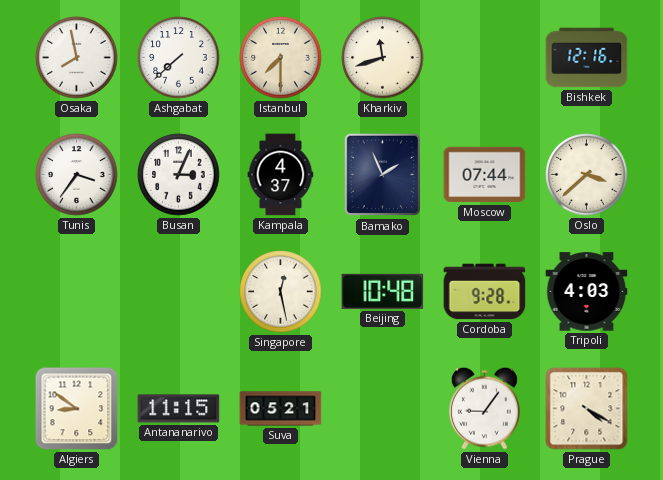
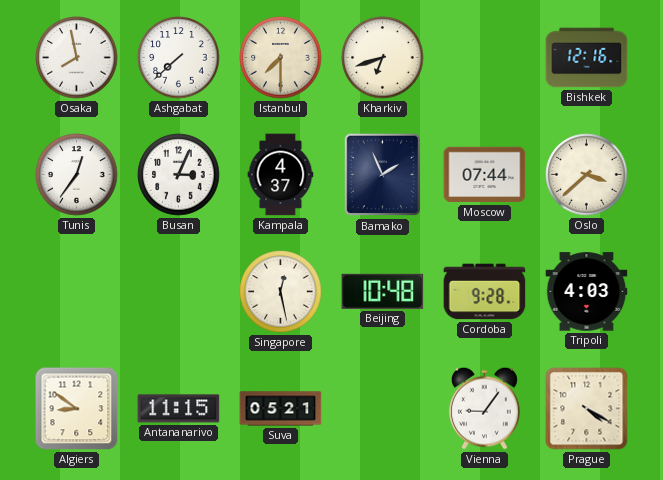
Kharkiv: 11:42 -> 6:42 (383, 58)
Tunis: 3:36 -> 12:36 (77, 175)
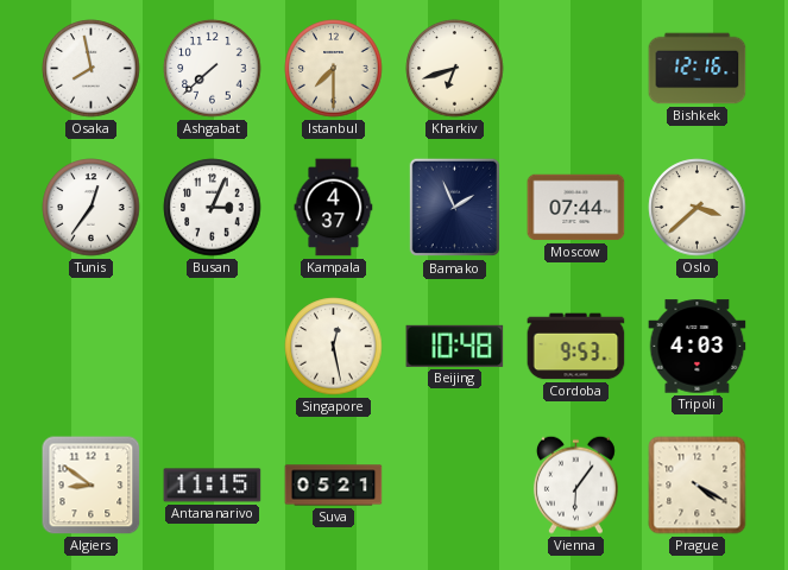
Cordoba: 9:28 -> 9:53 (576, 347)
Vienna: 9:06 -> 6:06 (575, 484)
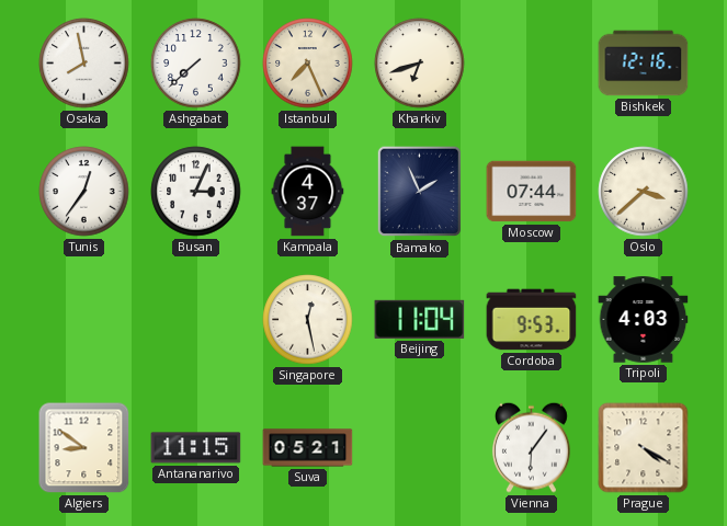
Istanbul: 7:30 -> 7:26 (308, 64)
Beijing: 10:48 -> 11:04 (420, 319)
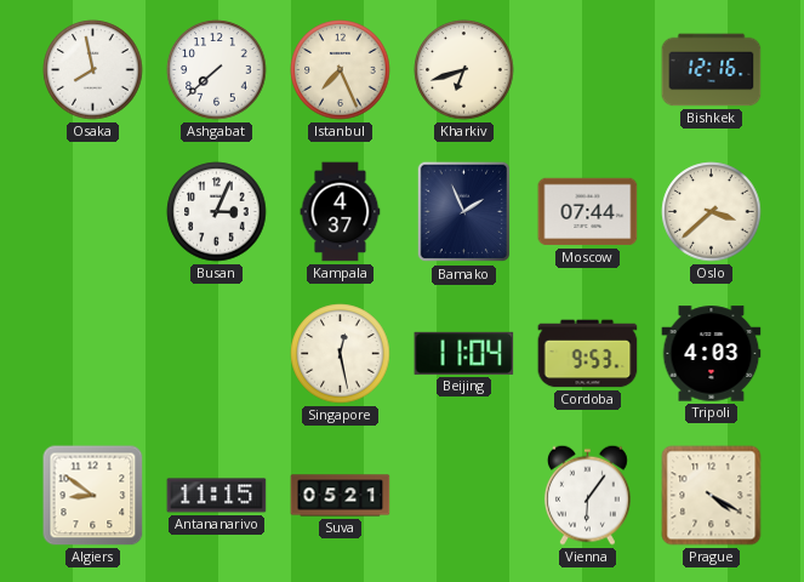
Tunis: 12:36 -> none (84, 192)
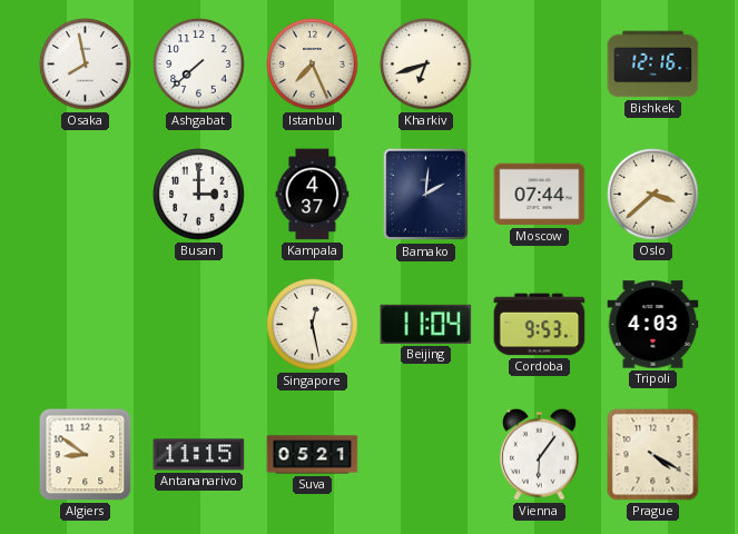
Busan: 3:04 -> 3:00 (199, 195)
Bamako: 1:56 -> 2:01 (426, 195)
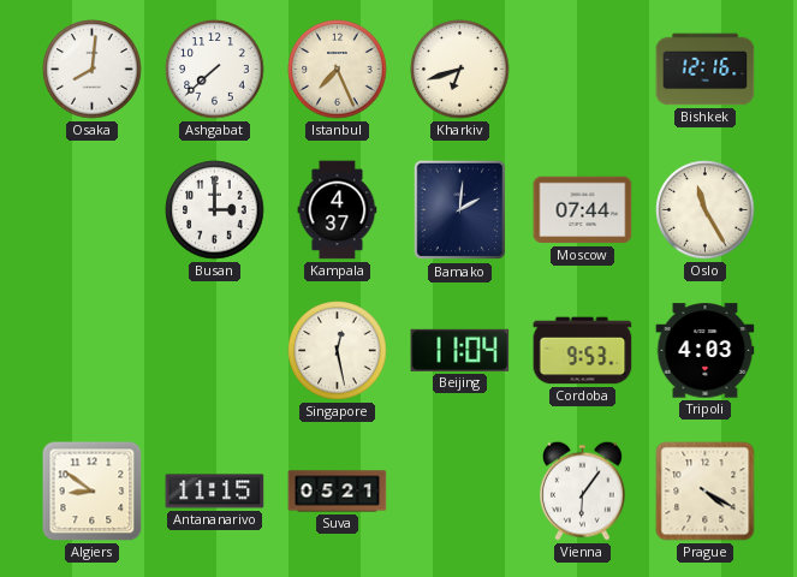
Osaka: 7:58 -> 8:01 (93, 70)
Oslo: 3:38 -> 11:25 (706, 210)
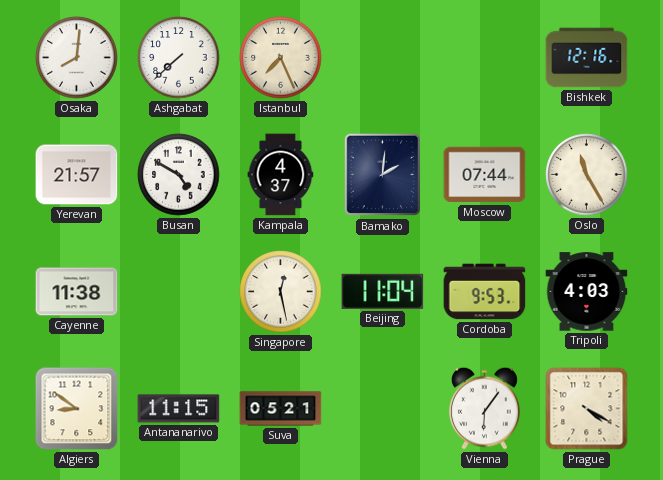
Kharkiv: 6:42 -> none (460, 70)
Yerevan: none -> 21:57 (77, 175)
Busan: 3:00 -> 4:50 (179, 175)
Cayenne: none -> 11:38 (77, 292)
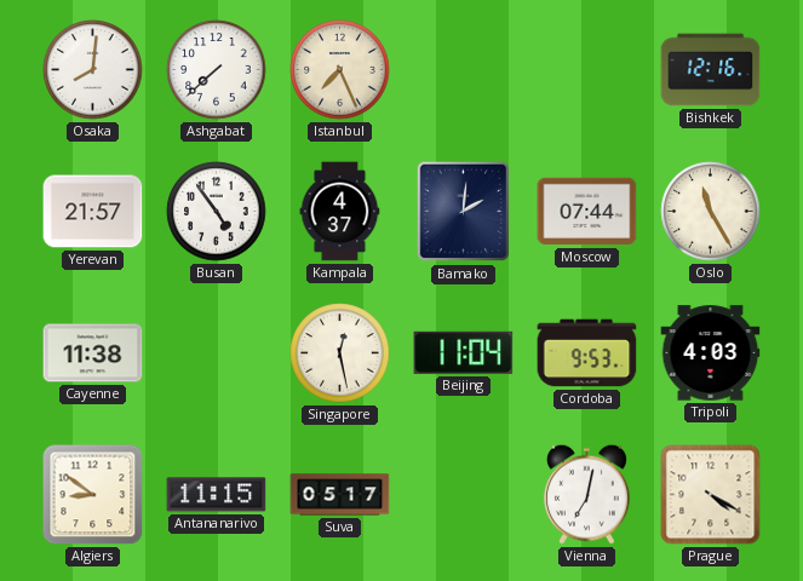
Busan: 4:50 -> 4:54 (217, 212)
Suva: 05:21 -> 05:17 (340, 495)
Vienna: 6:06 -> 7:02 (586, 494)
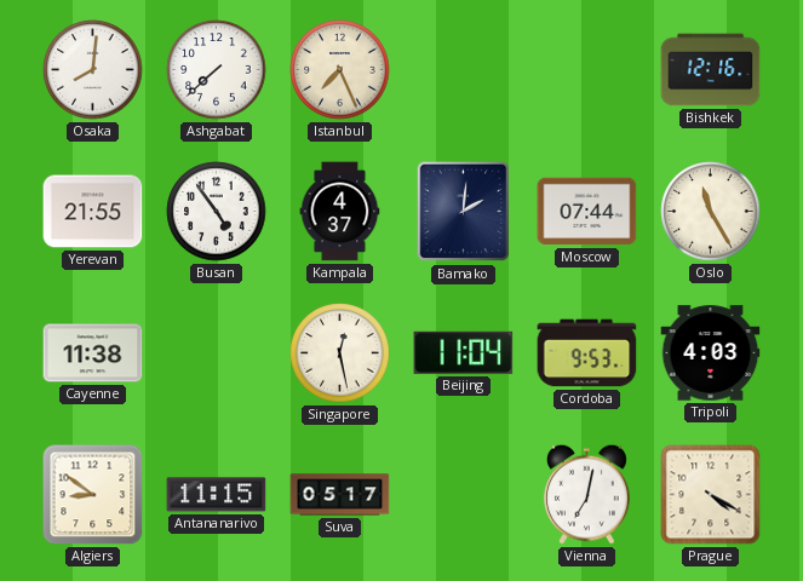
Yerevan: 21:57 -> 21:55 (93, 212)
